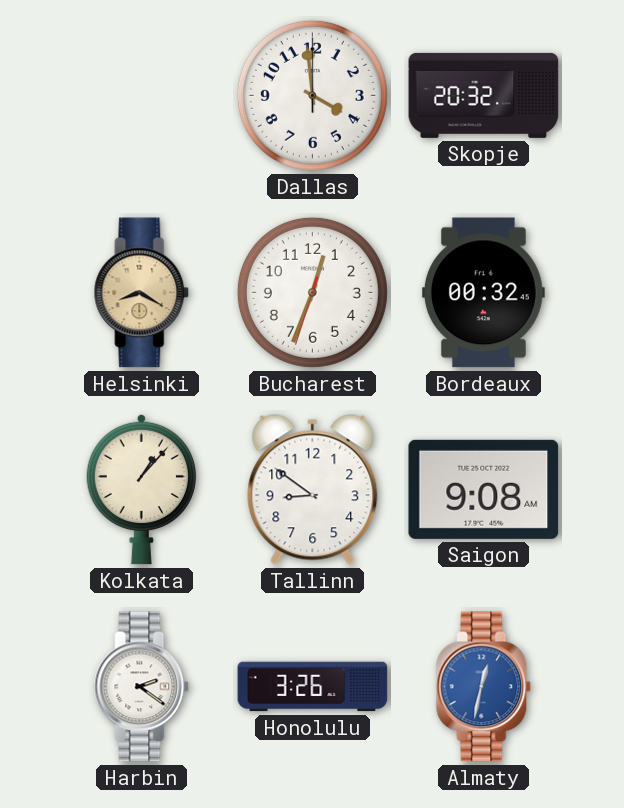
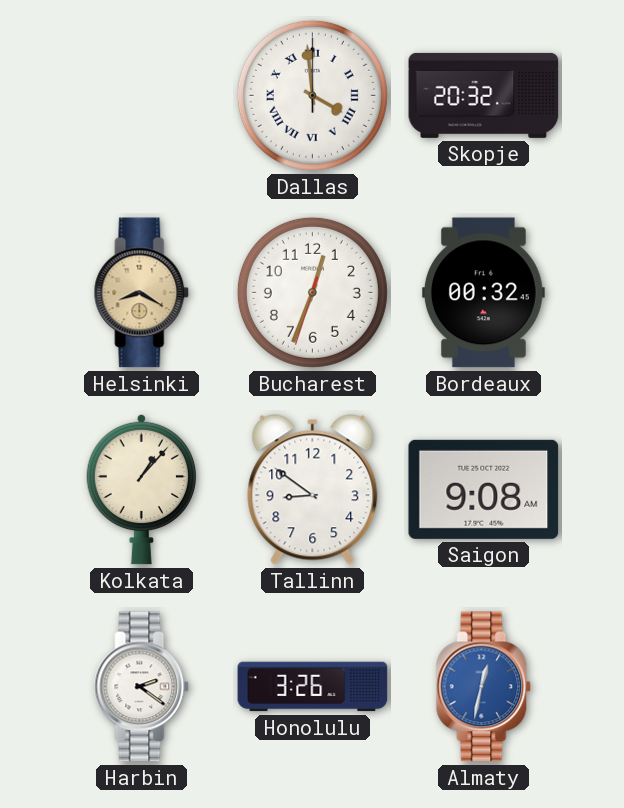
Dallas numerals: Arabic -> Roman (312, 95)
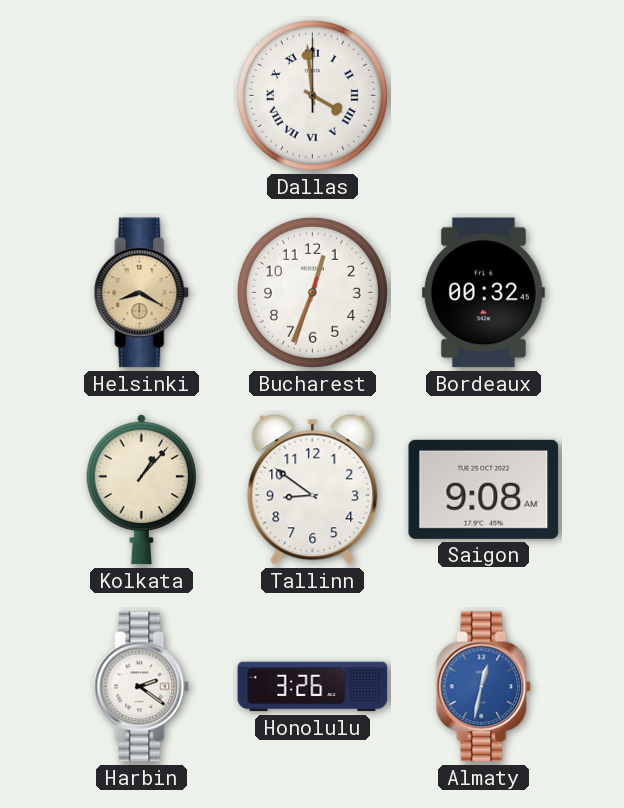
Skopje: 20:32 -> none (484, 95)
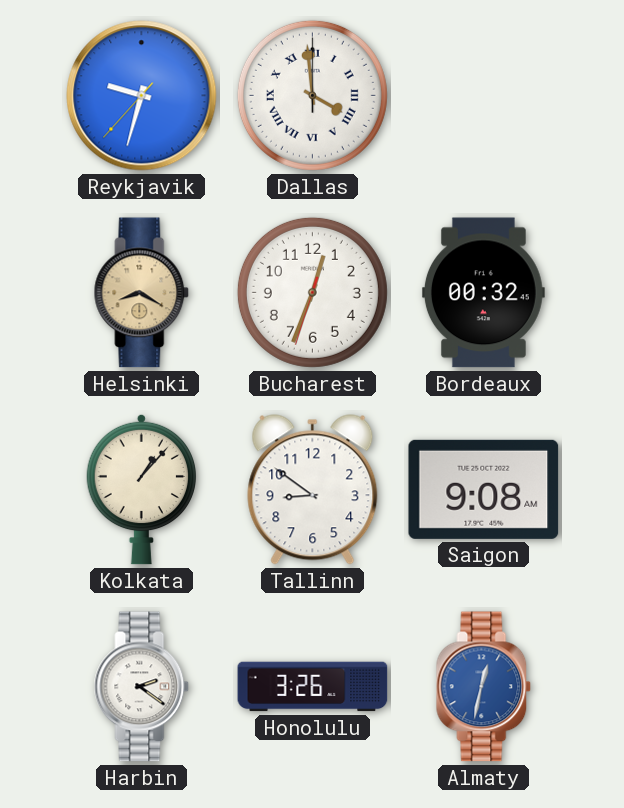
Reykjavik: none -> 9:32 (142, 96)
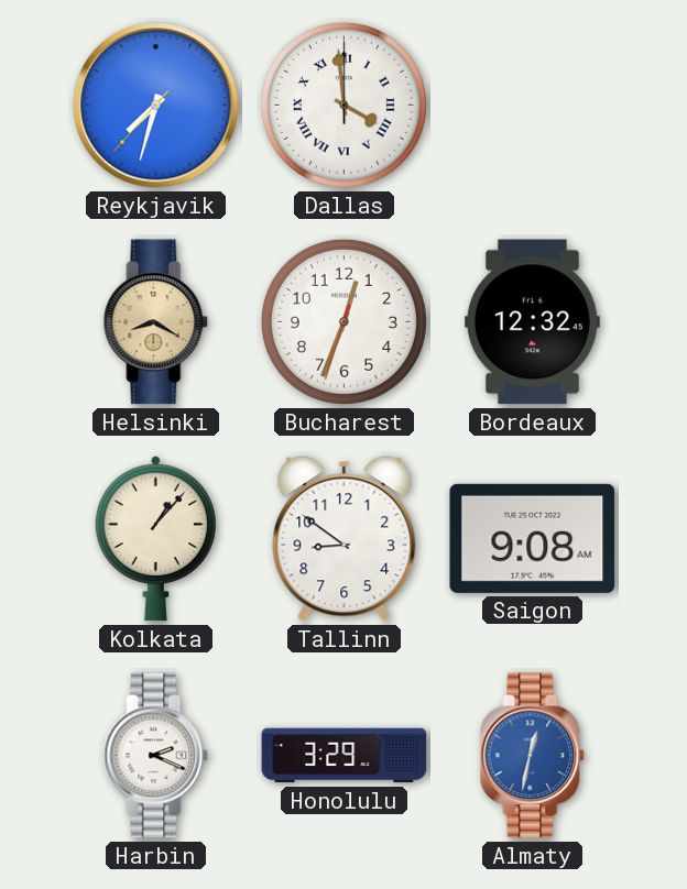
Reykjavik: 9:32 -> 7:32 (156, 106)
Bordeaux: 00:32 -> 12:32 (532, 322)
Harbin: 2:21 -> 2:19 (156, 756)
Honolulu: 3:26 -> 3:29 (345, 756)
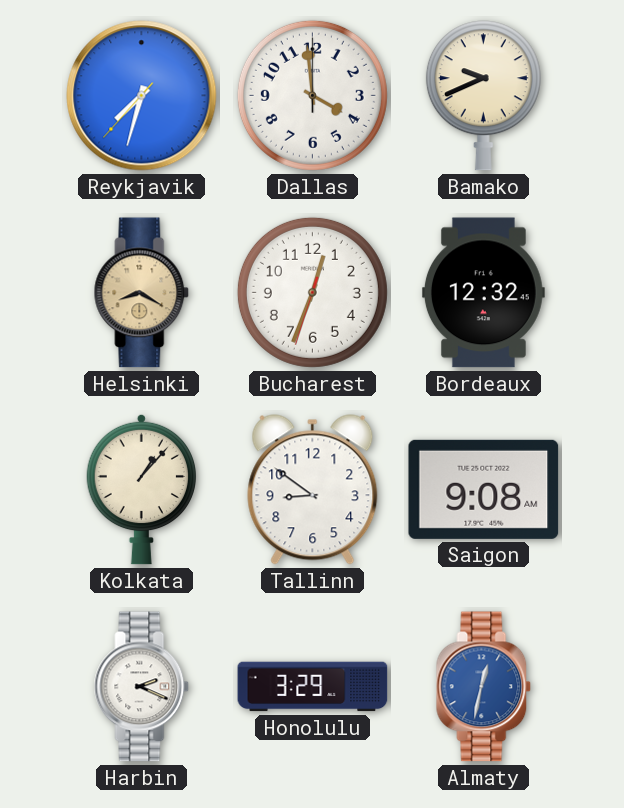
Dallas numerals: Roman -> Arabic (312, 95)
Bamako: none -> 9:41 (483, 96)
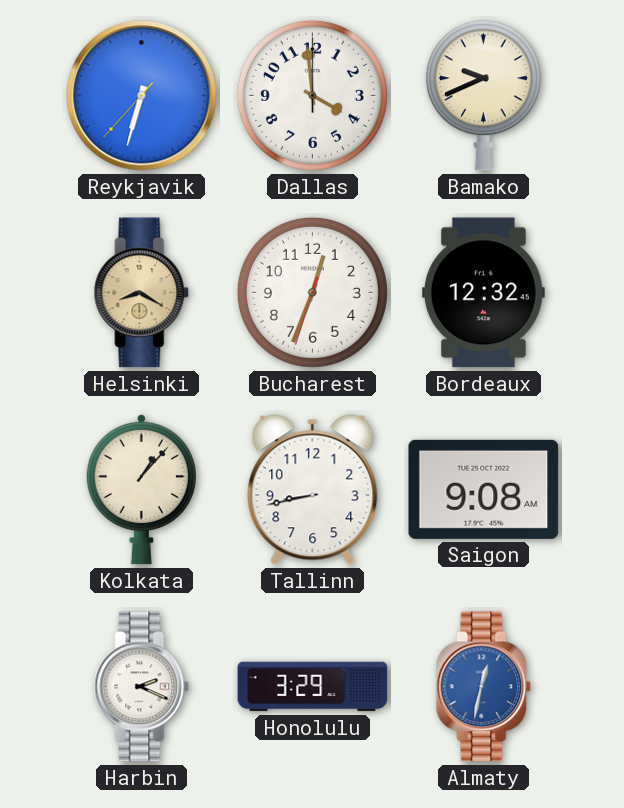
Reykjavik: 7:32 -> 6:32 (142, 96)
Tallinn: 8:51 -> 8:43 (313, 490)
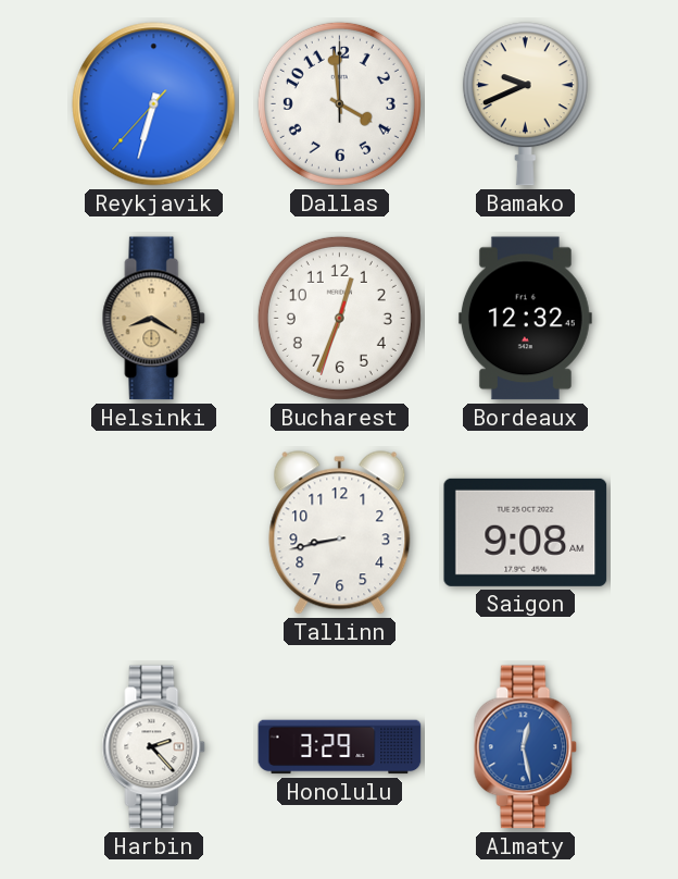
Kolkata: 1:07 -> none (141, 489)
Harbin: 2:19 -> 2:23 (154, 747)
Almaty: 12:32 -> 12:28 (526, 747)
